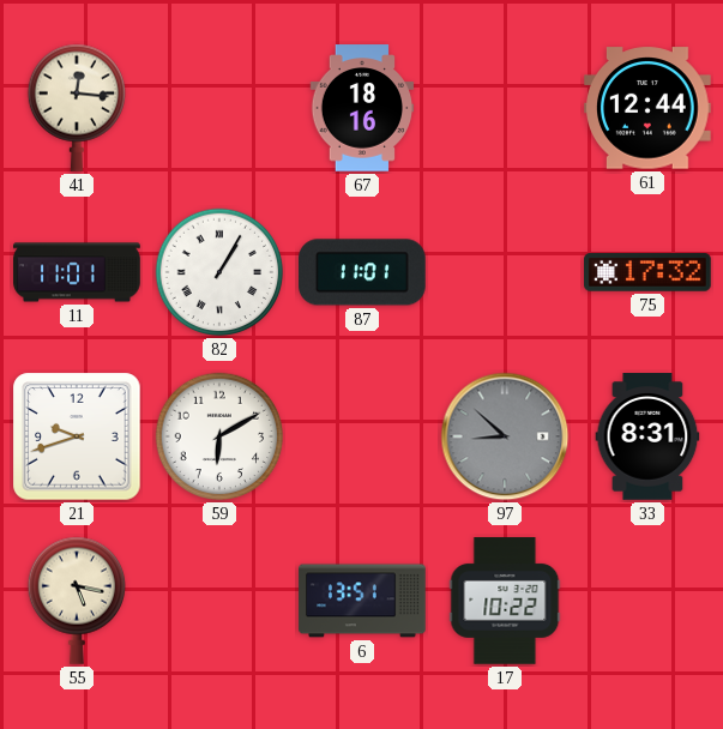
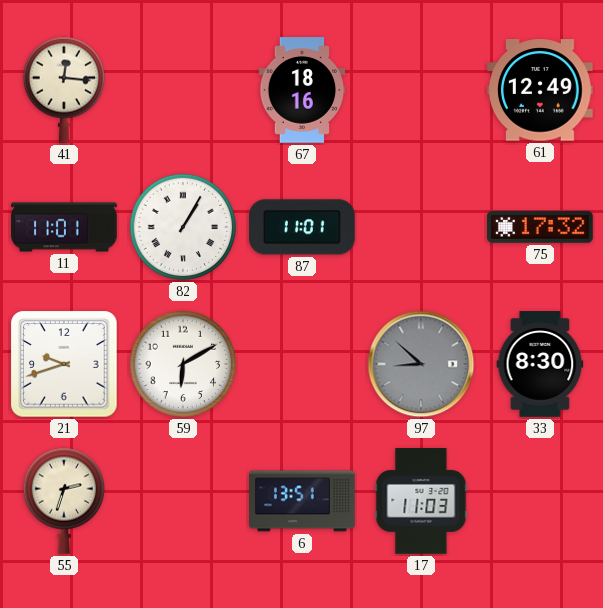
61: 12:44 -> 12:49 (541, 90)
33: 8:31 -> 8:30 (540, 364)
55: 5:17 -> 2:33 (63, 501)
17: 10:22 -> 11:03 (421, 501)
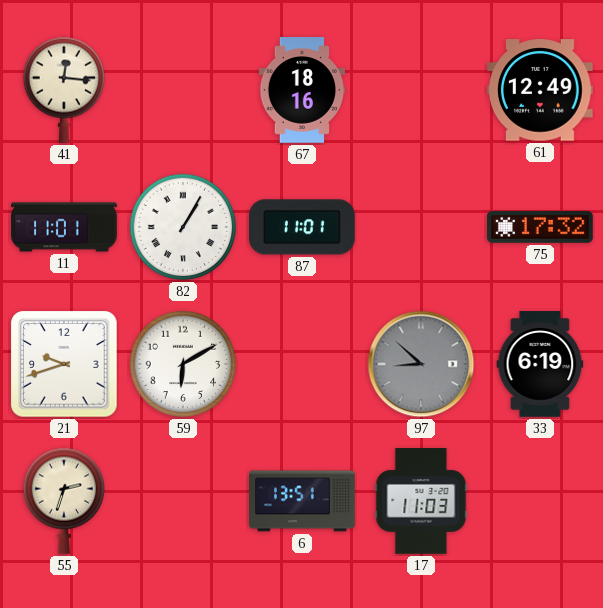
33: 8:30 -> 6:19 (540, 364)
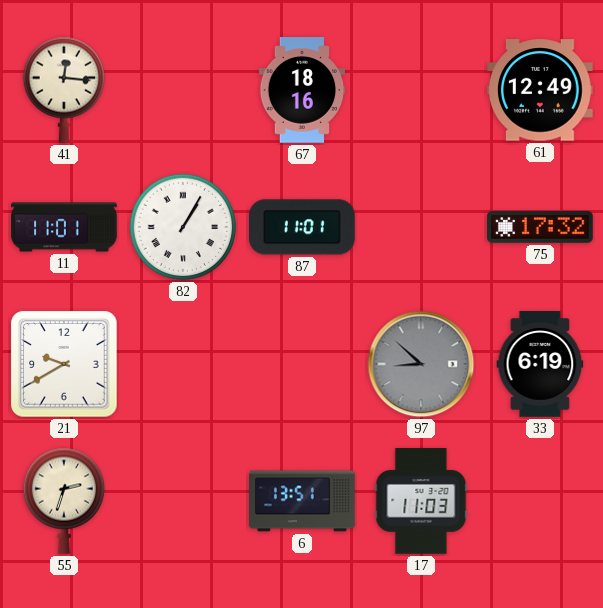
21: 9:42 -> 9:40 (64, 364)
59: 6:10 -> none (183, 364)
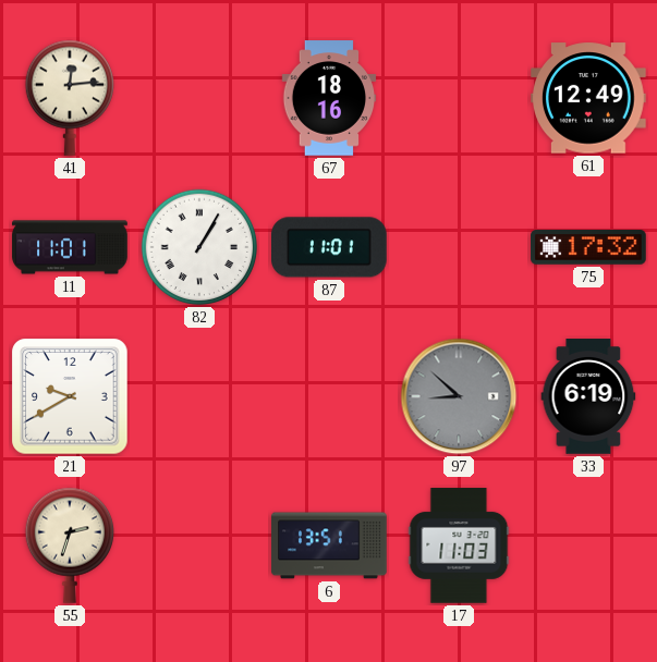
41: 12:16 -> 12:14 (69, 98)
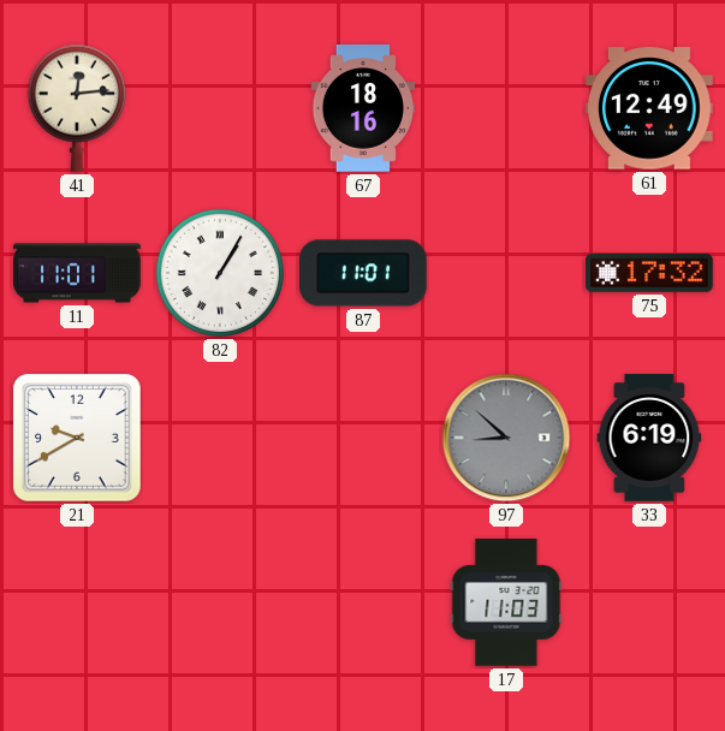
55: 2:33 -> none (69, 545)
6: 13:51 -> none (329, 545)
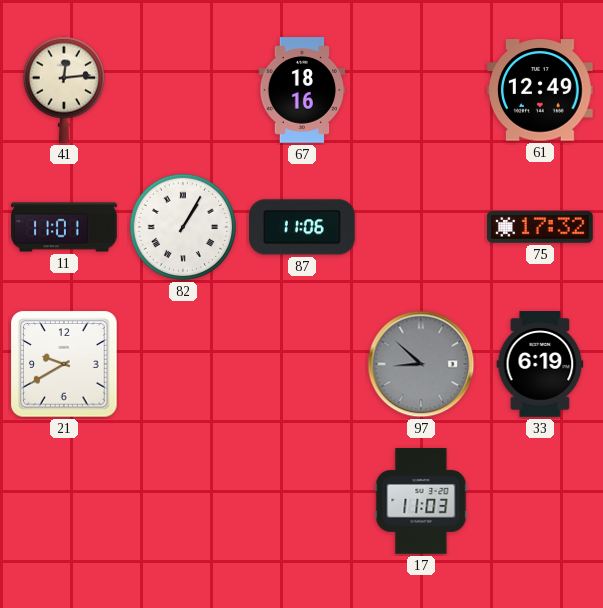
87: 11:01 -> 11:06 (303, 227)
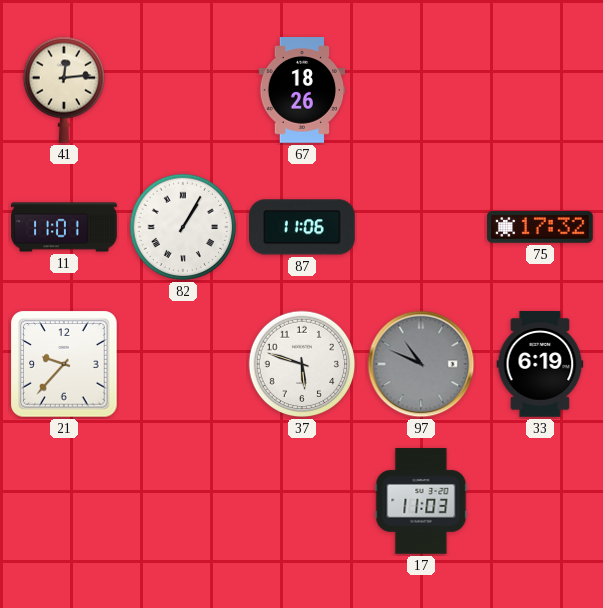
67: 18:16 -> 18:26 (302, 90)
61: 12:49 -> none (541, 90)
21: 9:40 -> 9:37 (64, 364)
37: none -> 5:48 (302, 364)
97: 8:52 -> 10:49 (421, 364)
